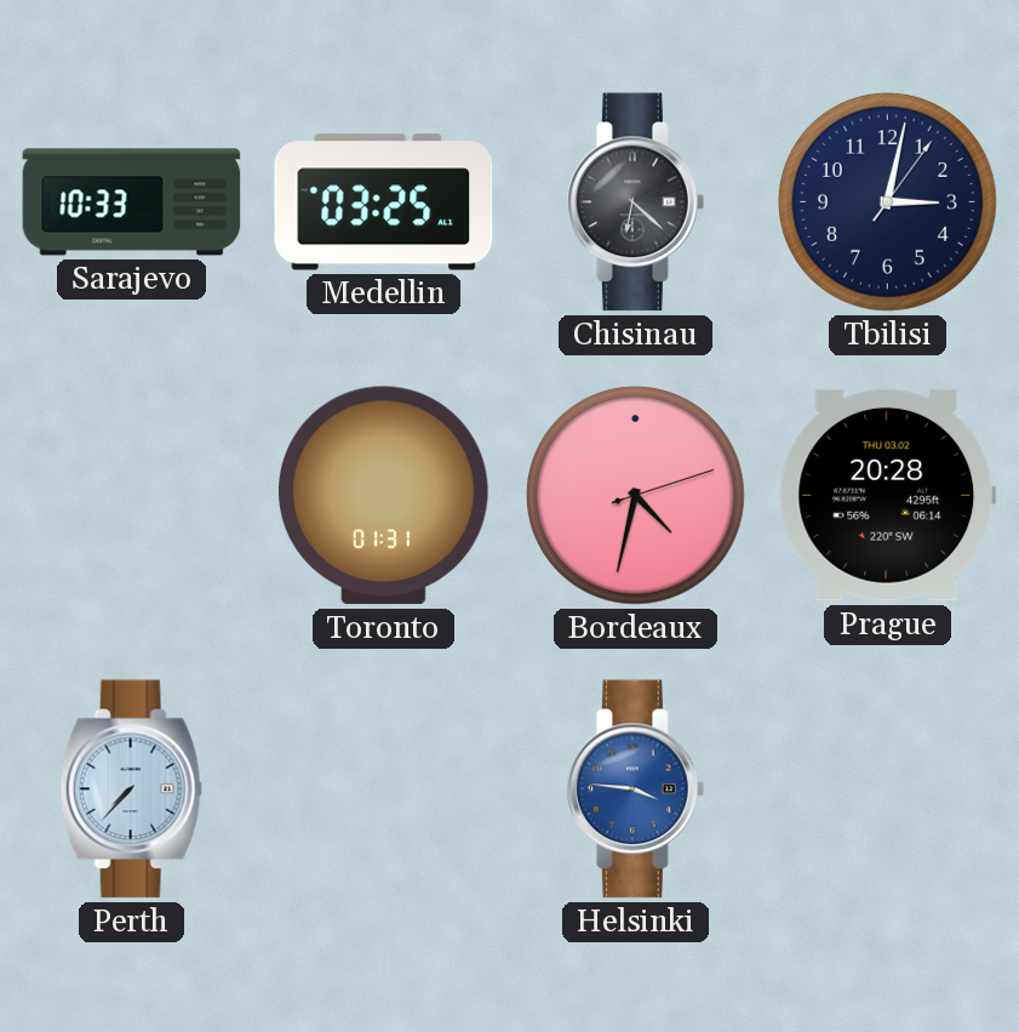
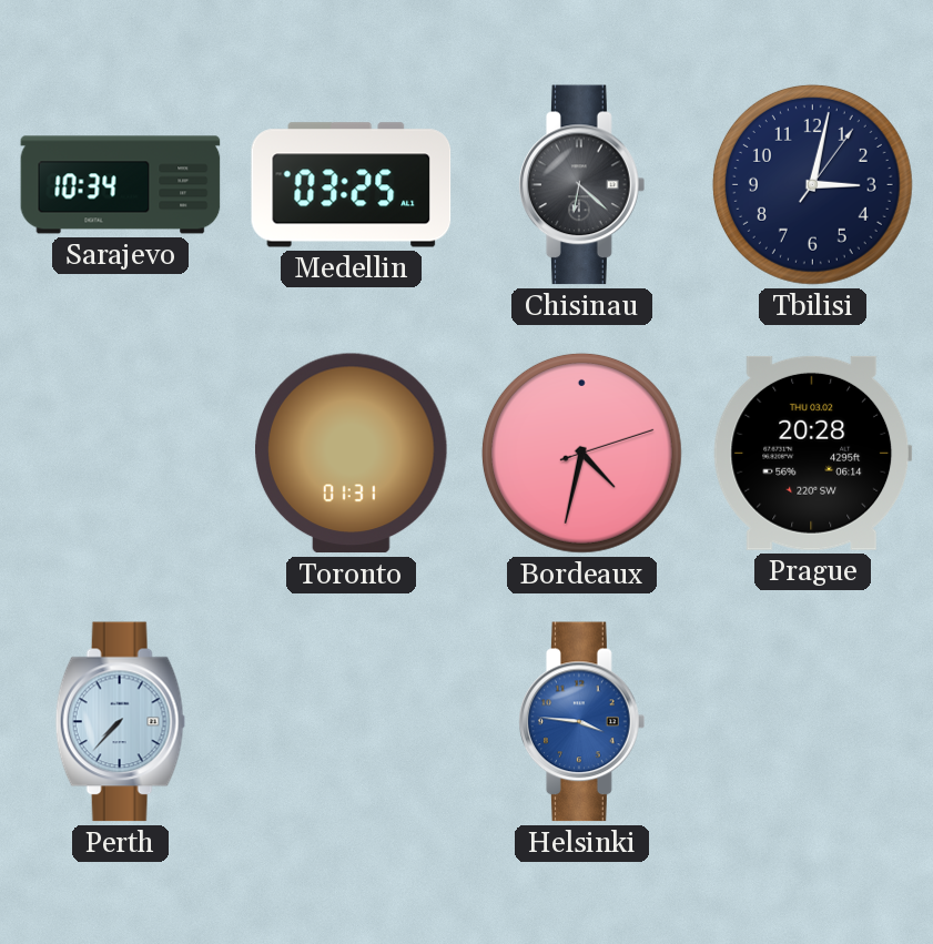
Sarajevo: 10:33 -> 10:34 (121, 185)
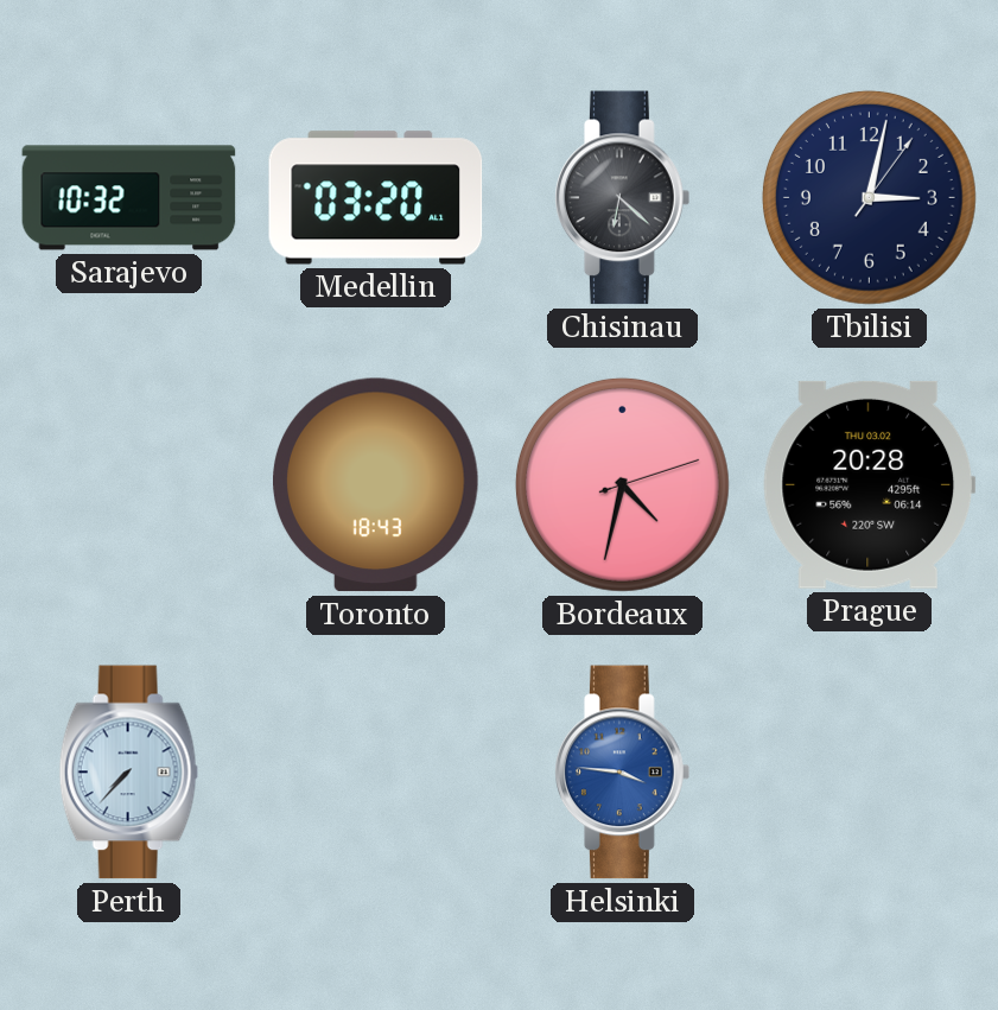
Sarajevo: 10:34 -> 10:32 (129, 198)
Medellin: 03:25 -> 03:20 (376, 198)
Toronto: 01:31 -> 18:43 (376, 485)
